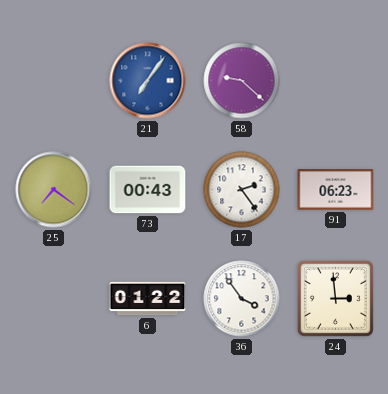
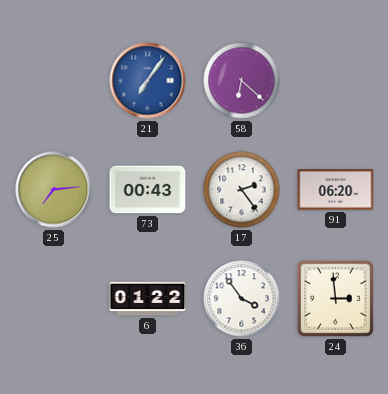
58: 9:22 -> 6:22 (242, 81)
25: 7:21 -> 7:14 (54, 190)
91: 06:23 -> 06:20 (336, 190)
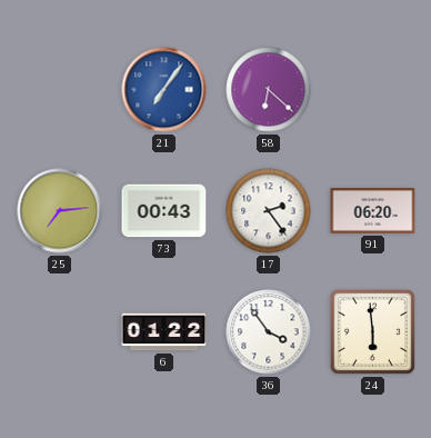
24: 2:59 -> 5:59 (372, 331)
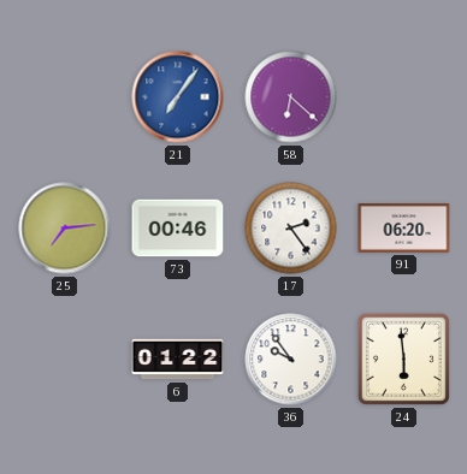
73: 00:43 -> 00:46 (178, 229)
36: 3:54 -> 9:54 (291, 360)
